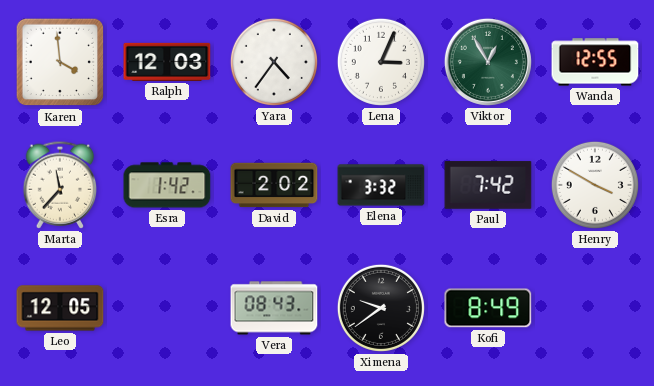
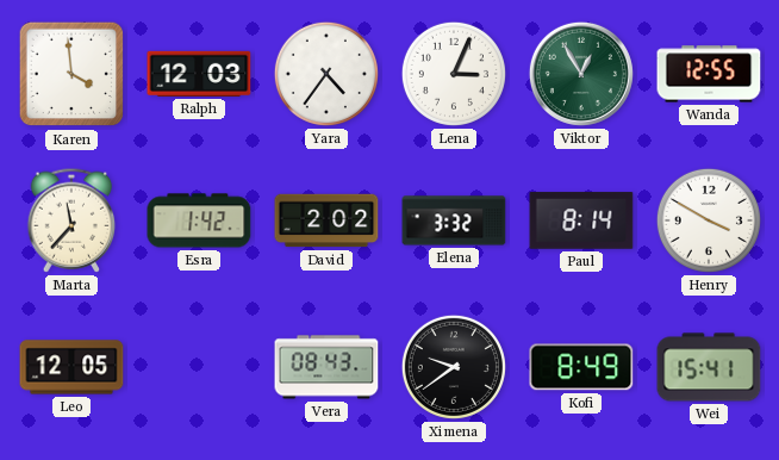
Paul: 7:42 -> 8:14 (581, 220)
Wei: none -> 15:41 (709, 367)
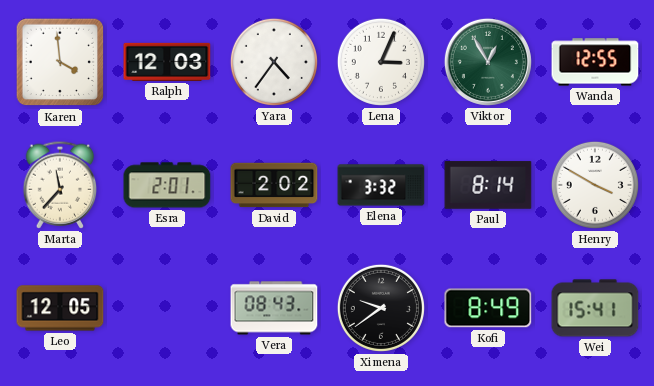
Esra: 1:42 -> 2:01 (167, 185)
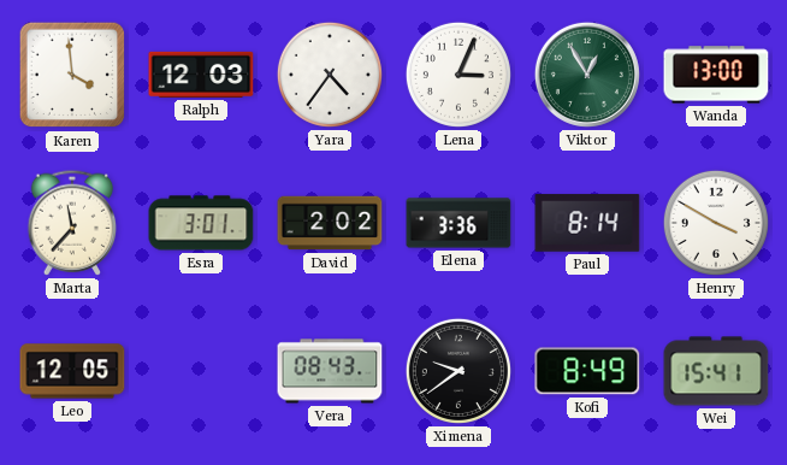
Wanda: 12:55 -> 13:00 (716, 75)
Esra: 2:01 -> 3:01 (201, 223)
Elena: 3:32 -> 3:36 (458, 223)
